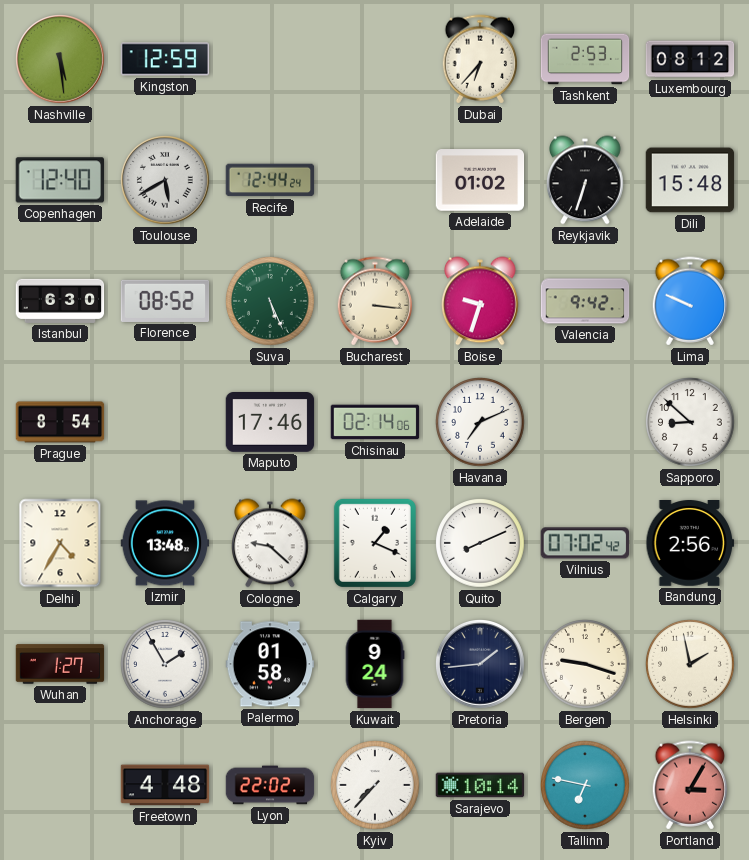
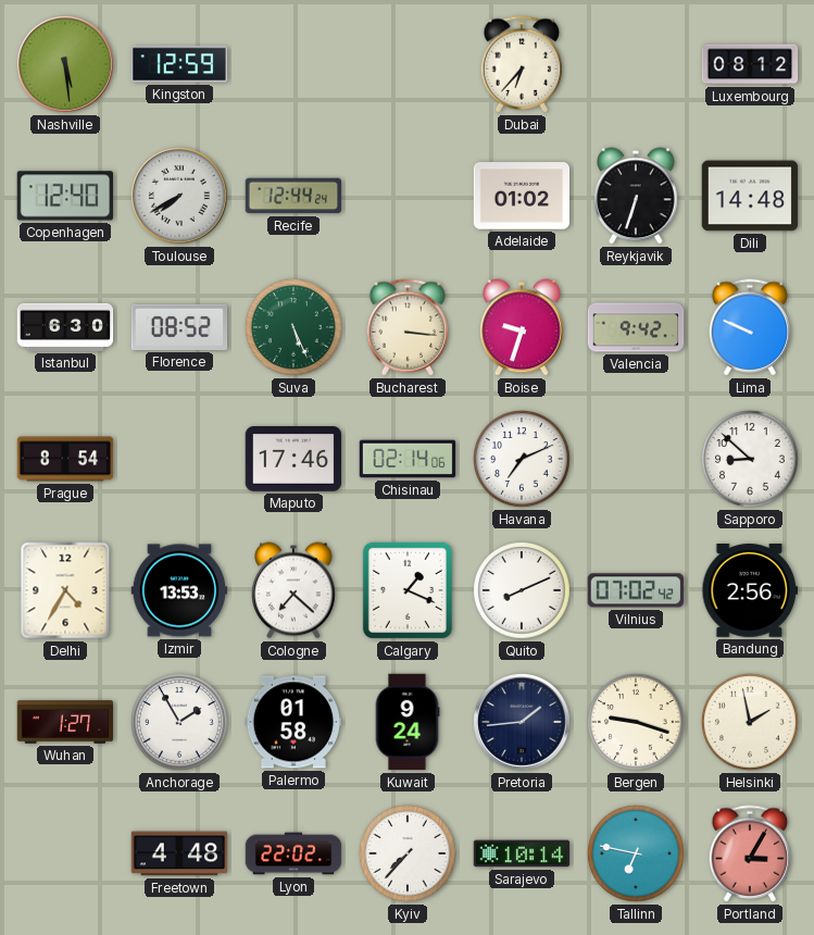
Tashkent: 2:53 -> none (585, 59)
Toulouse: 5:40 -> 7:40 (180, 197)
Dili: 15:48 -> 14:48 (750, 196)
Izmir: 13:48 -> 13:53 (179, 590)
Cologne: 9:22 -> 7:22 (293, 590)
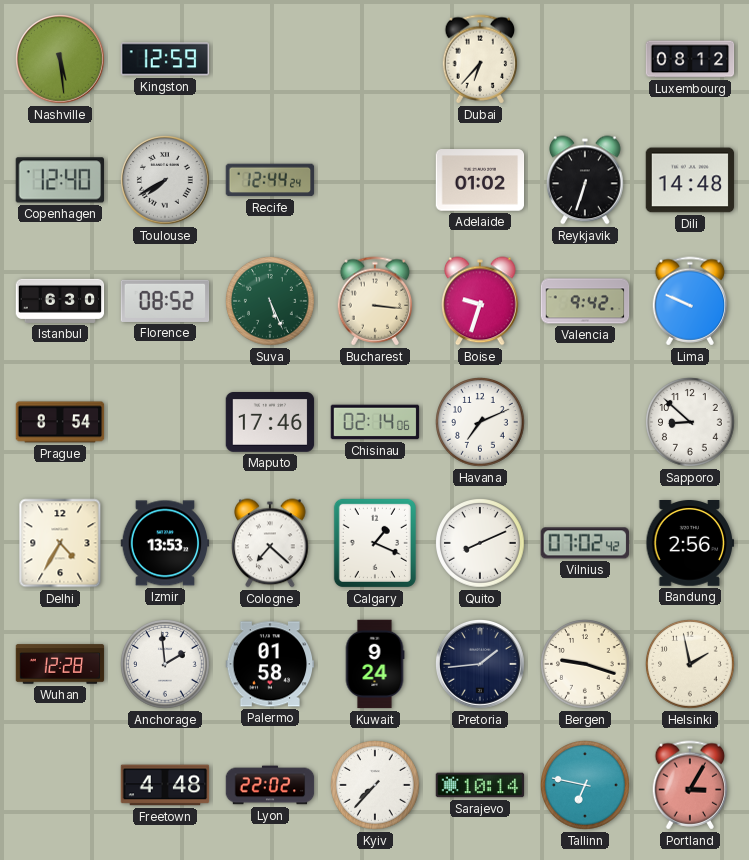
Wuhan: 1:27 -> 12:28 (60, 664)
Anchorage: 1:55 -> 1:59 (166, 665)
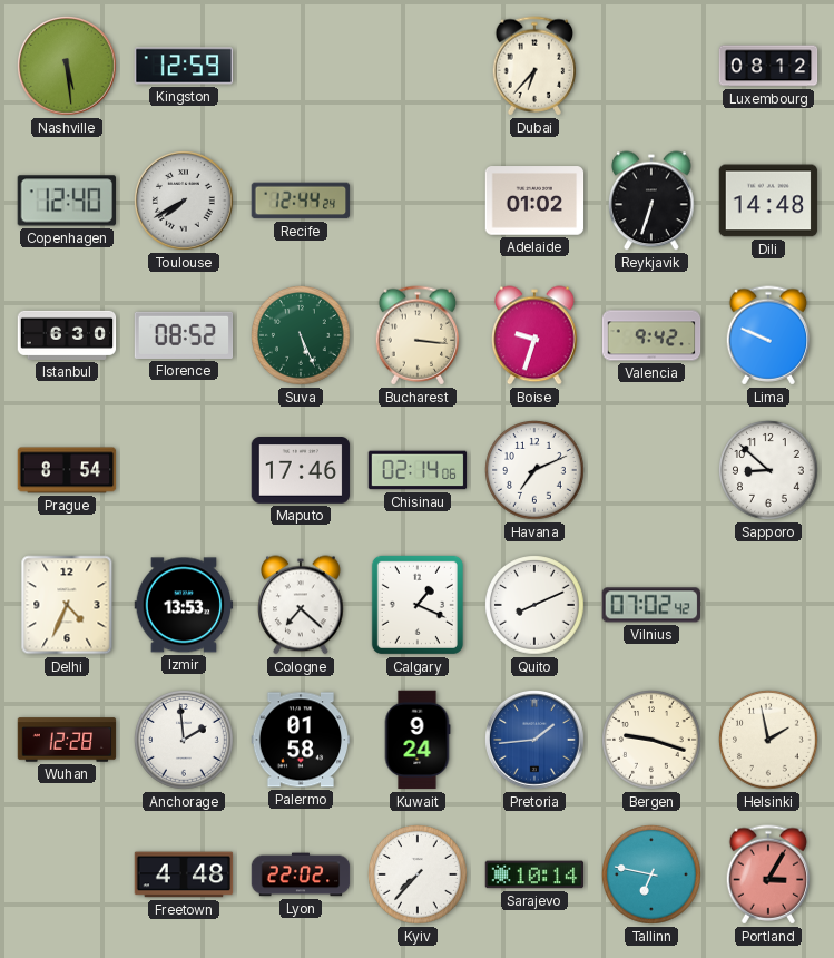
Delhi: 4:35 -> 4:34 (67, 605)
Bandung: 2:56 -> none (690, 544)
Pretoria dial: navy -> blue (536, 741)
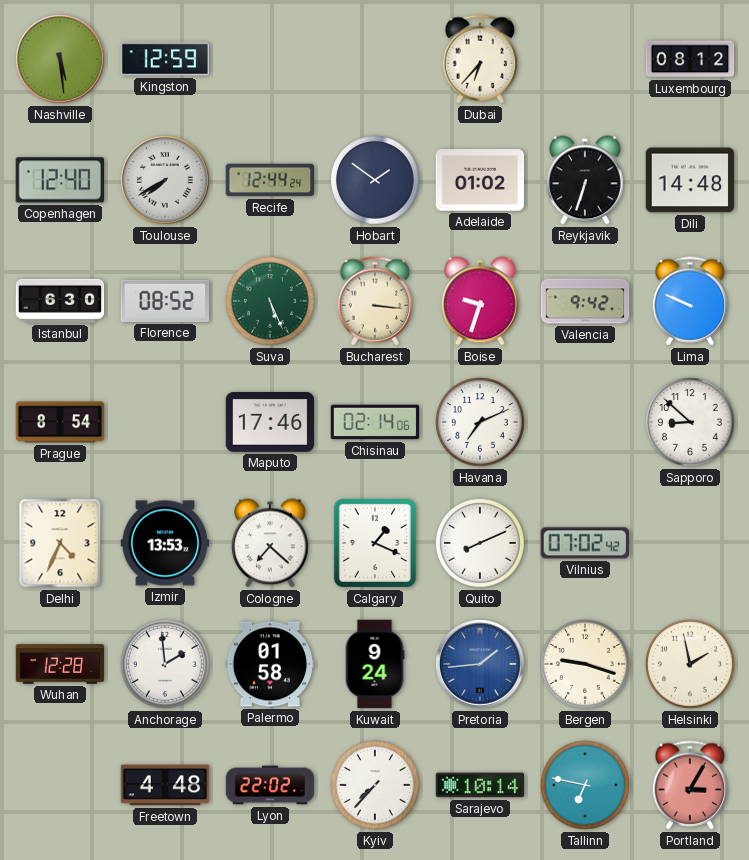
Hobart: none -> 1:51 (376, 181)
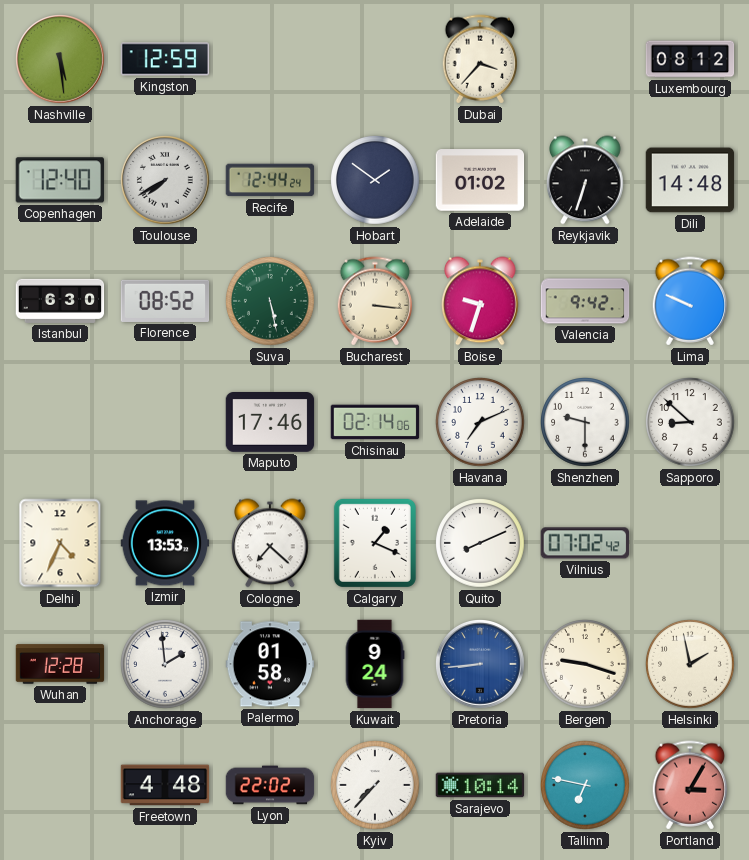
Dubai: 6:37 -> 3:37 (480, 59)
Suva: 5:26 -> 5:28 (271, 302)
Prague: 8:54 -> none (60, 422)
Shenzhen: none -> 9:30 (586, 423)
Pretoria: 1:44 -> 8:44 (481, 665)
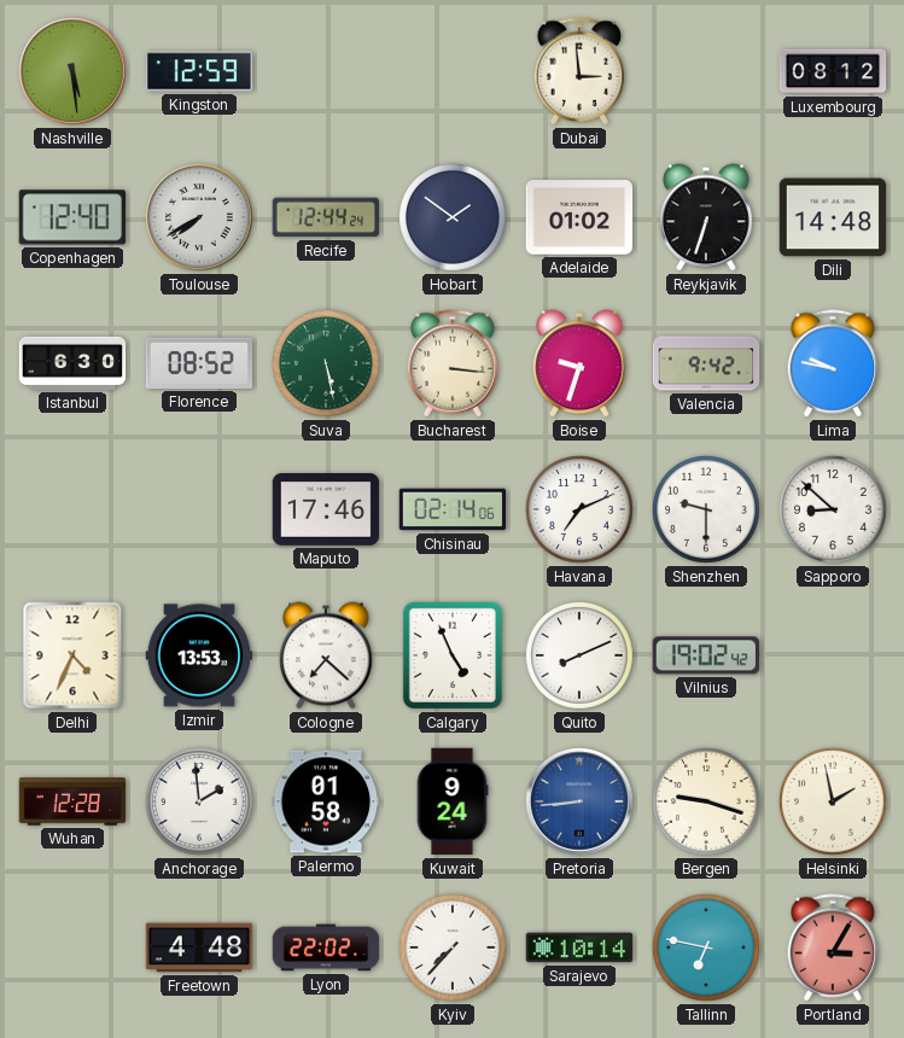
Dubai: 3:37 -> 2:59 (579, 71)
Lima: 9:49 -> 9:47 (833, 363)
Calgary: 1:19 -> 4:56 (453, 655)
Vilnius: 07:02 -> 19:02 (705, 655)
